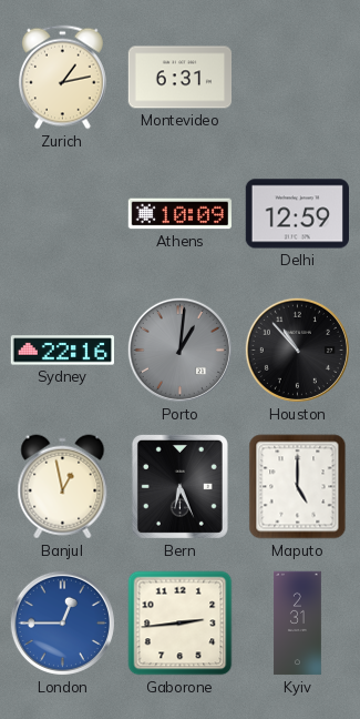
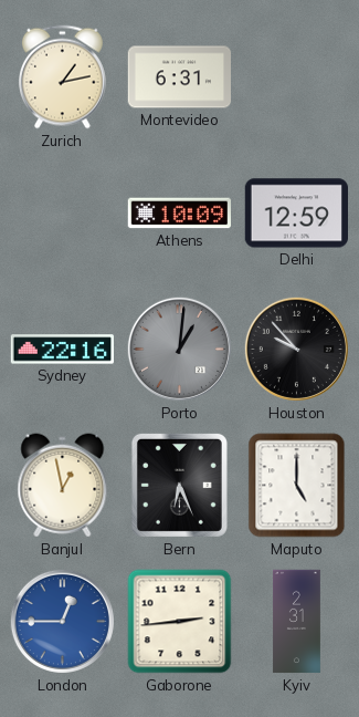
Houston: 10:53 -> 9:53 (296, 349)
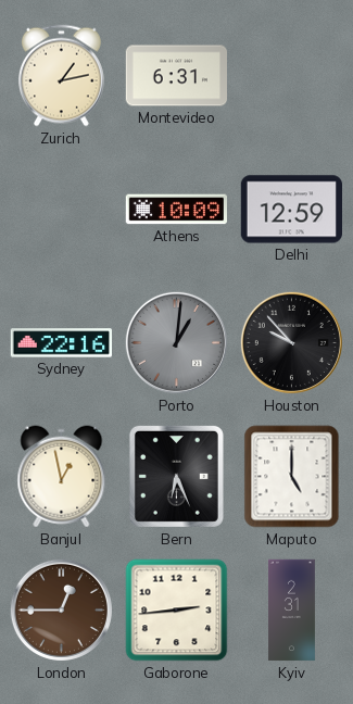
London dial: blue -> brown (61, 609)
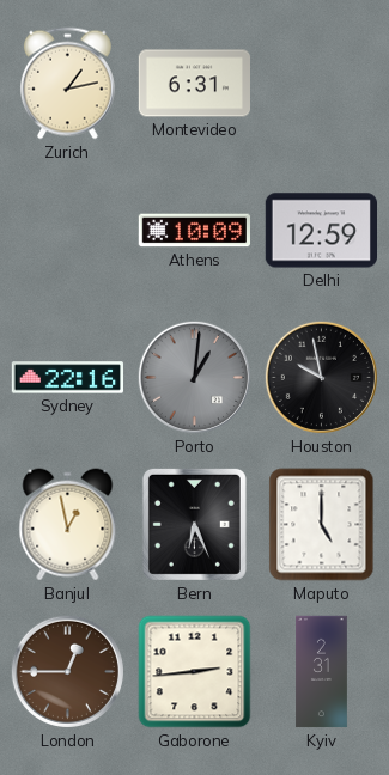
Houston: 9:53 -> 9:58 (321, 377)
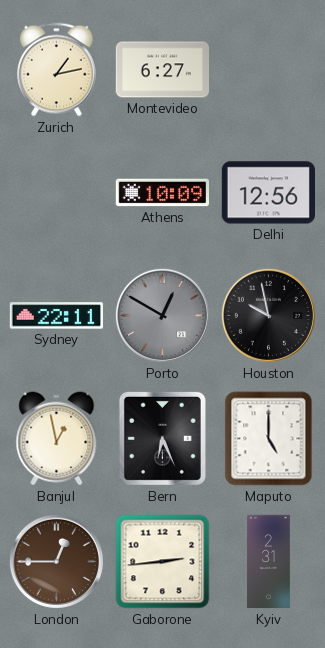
Montevideo: 6:31 -> 6:27 (162, 70)
Delhi: 12:59 -> 12:56 (268, 193)
Sydney: 22:16 -> 22:11 (56, 316)
Porto: 1:01 -> 12:50 (162, 315)
